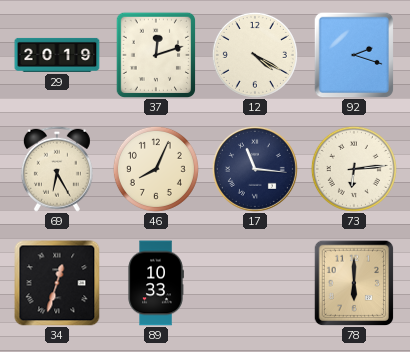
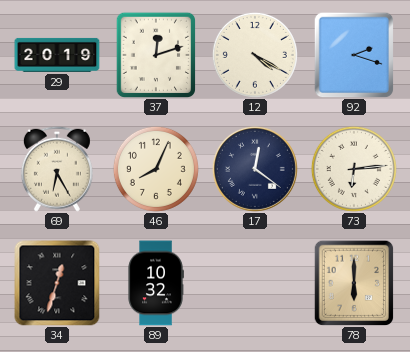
17: 11:16 -> 12:21 (255, 169)
89: 10:33 -> 10:32 (156, 283)
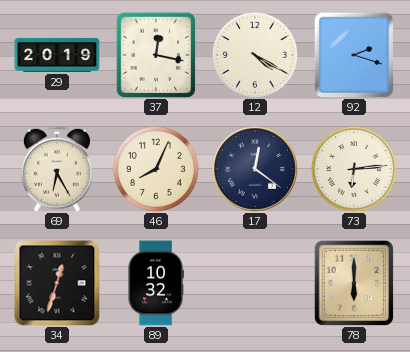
37: 12:12 -> 12:17 (155, 55)
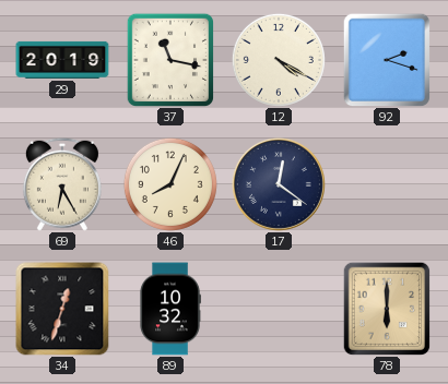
37: 12:17 -> 11:17 (169, 60)
73: 6:14 -> none (354, 169)
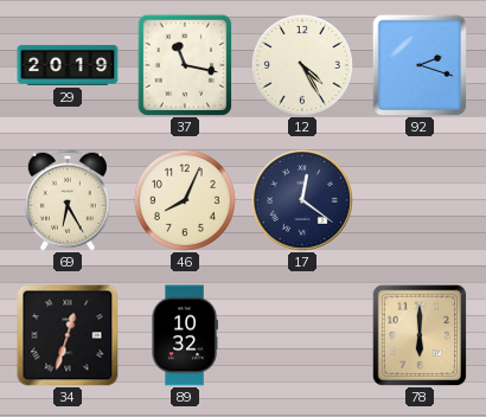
12: 4:20 -> 4:25 (302, 65)
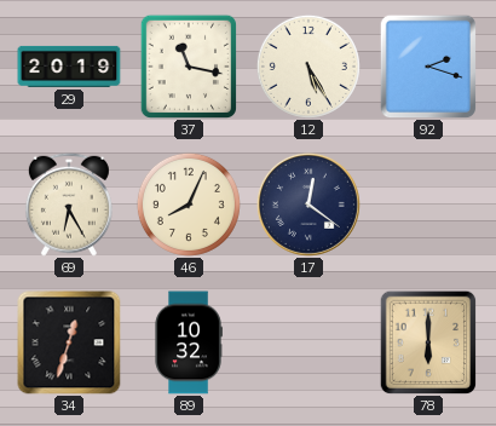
12: 4:25 -> 5:25 (308, 67)
